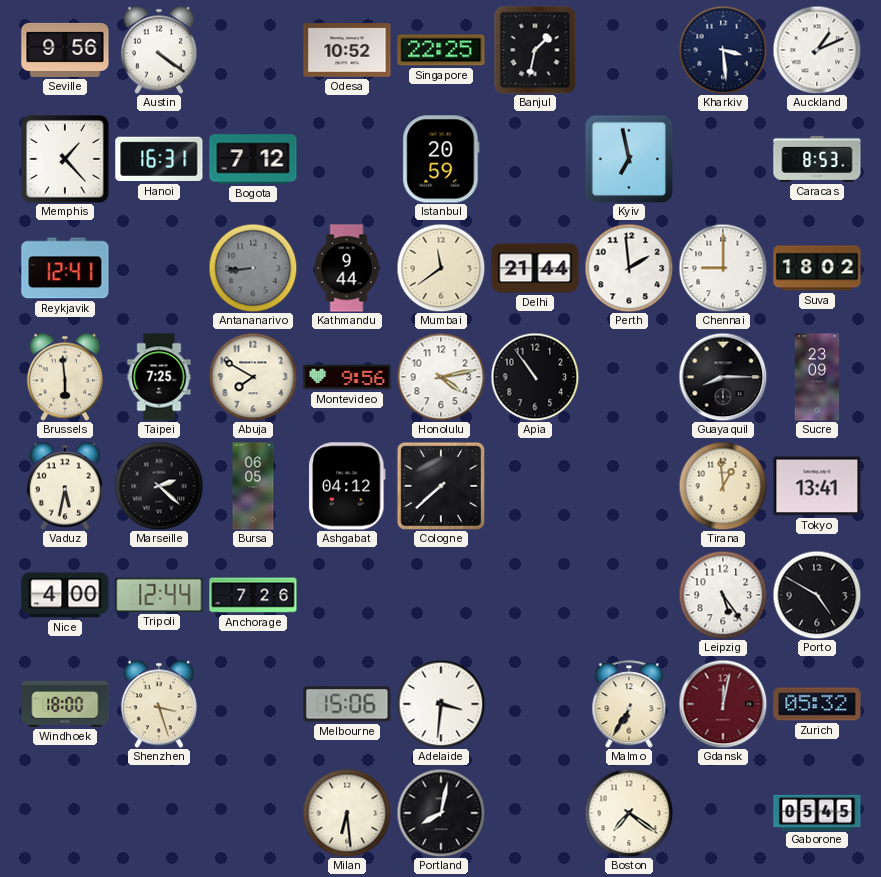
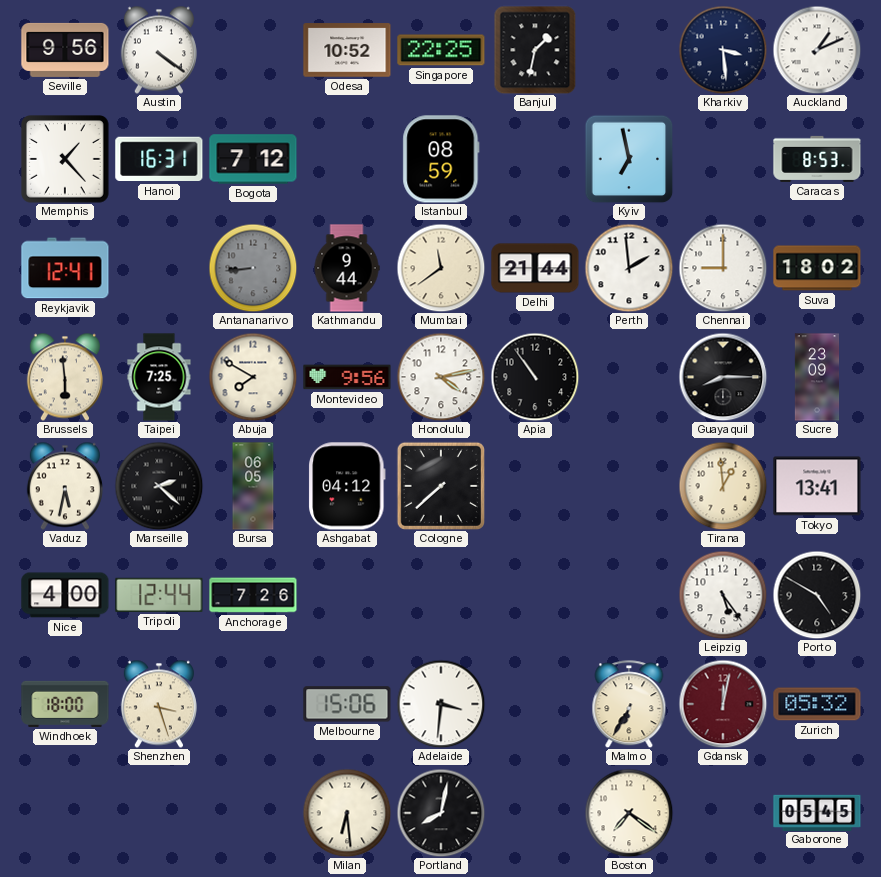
Istanbul: 20:59 -> 08:59 (441, 159)
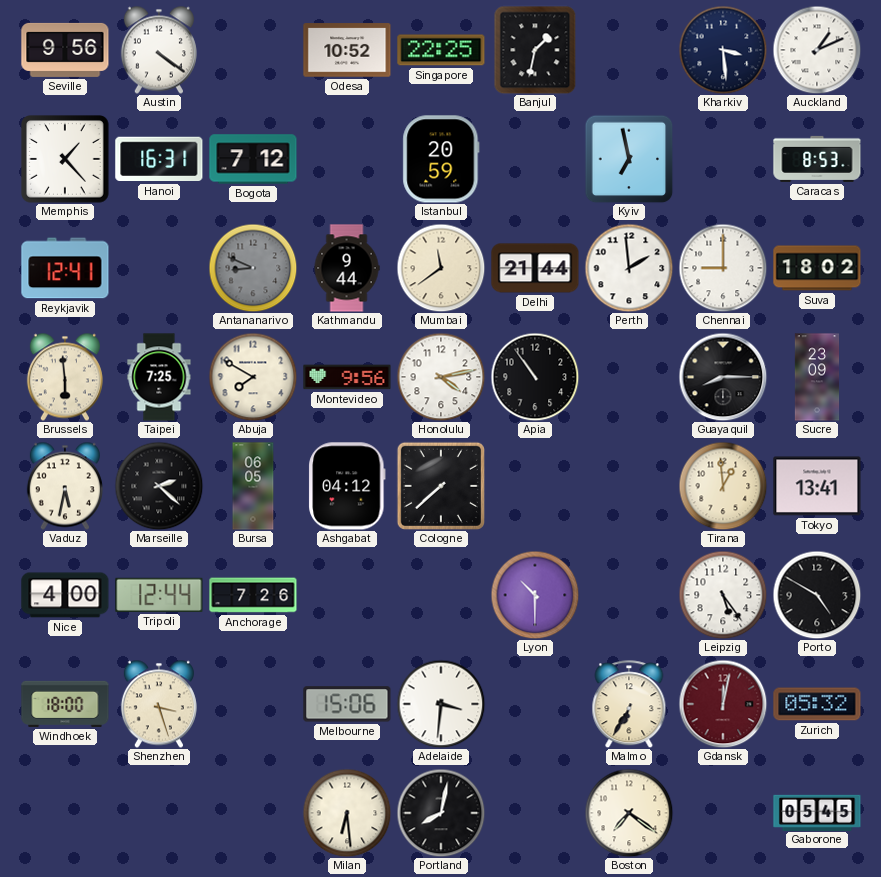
Istanbul: 08:59 -> 20:59 (441, 159)
Antananarivo: 8:44 -> 8:49 (253, 268)
Lyon: none -> 10:30 (535, 595)
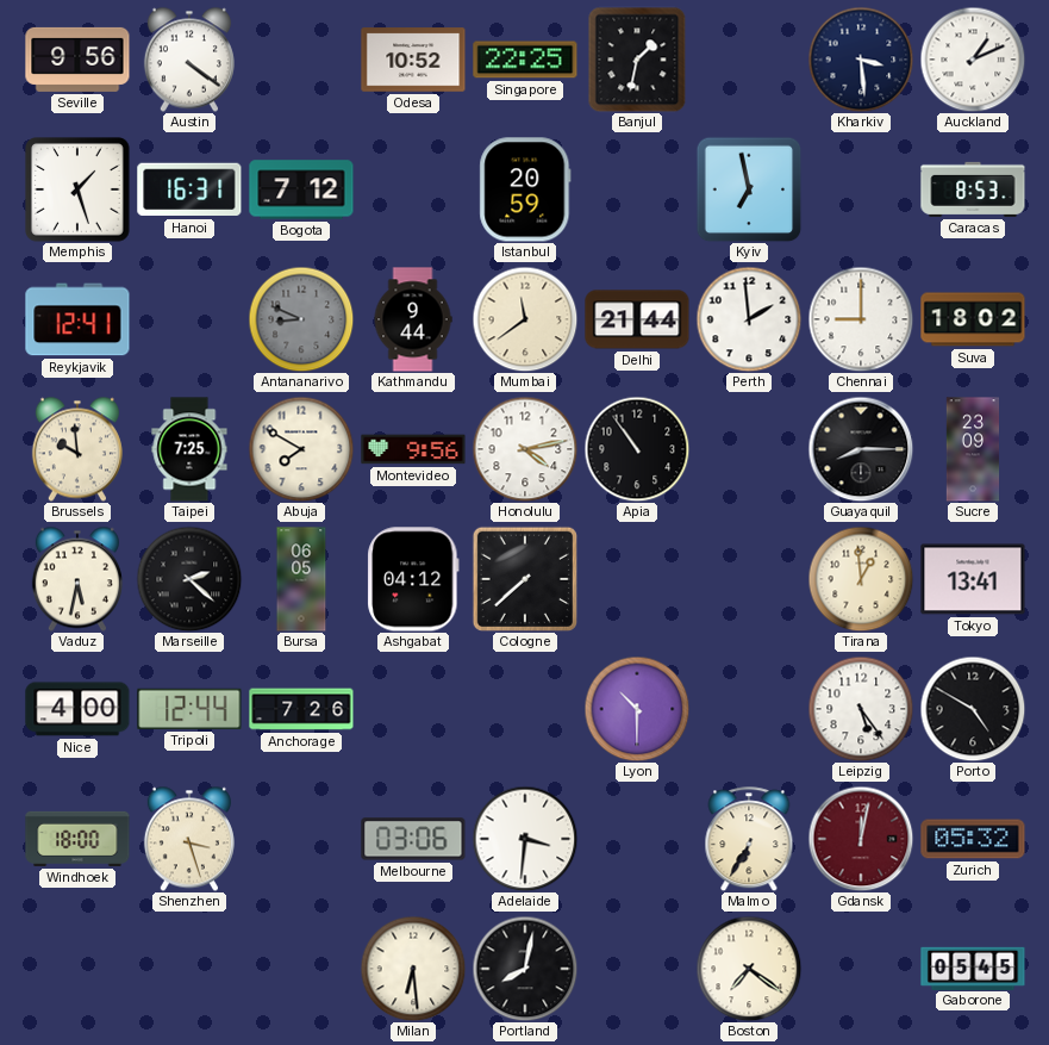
Memphis: 1:23 -> 1:27 (77, 189)
Brussels: 5:59 -> 9:59 (77, 449)
Melbourne: 15:06 -> 03:06 (413, 839)
